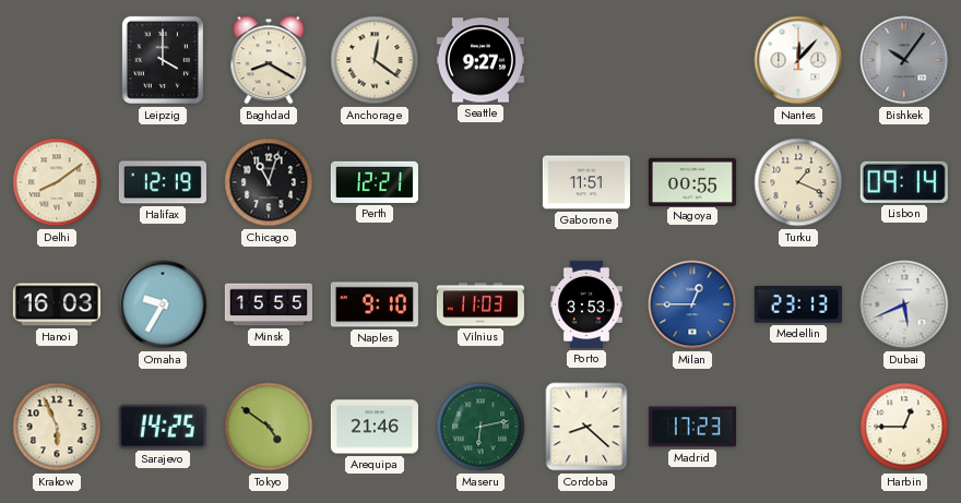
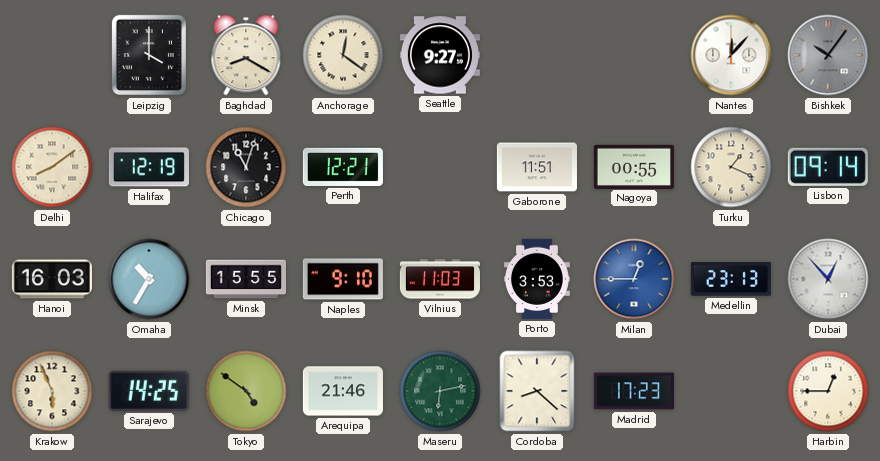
Omaha: 9:35 -> 10:35 (149, 279)
Dubai: 5:41 -> 12:53 (828, 279)
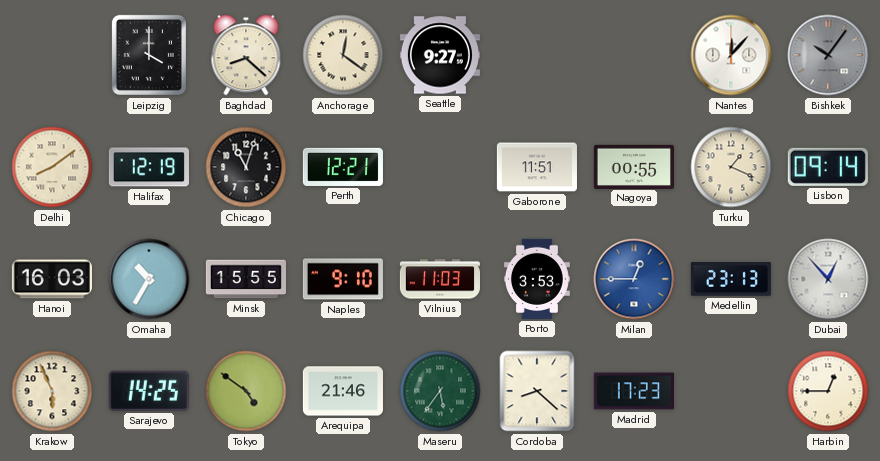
Baghdad: 8:20 -> 8:22 (246, 55)
Maseru: 6:13 -> 5:36 (440, 391)
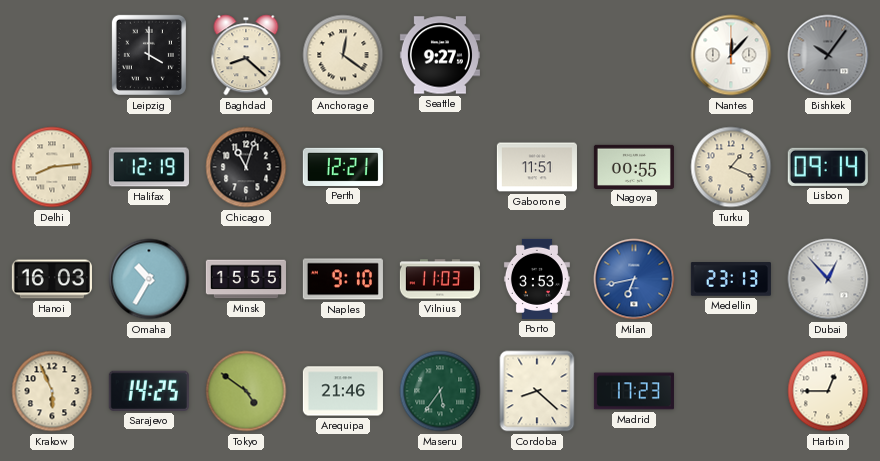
Delhi: 8:09 -> 8:14 (52, 167)
Milan: 12:45 -> 6:43 (634, 279)
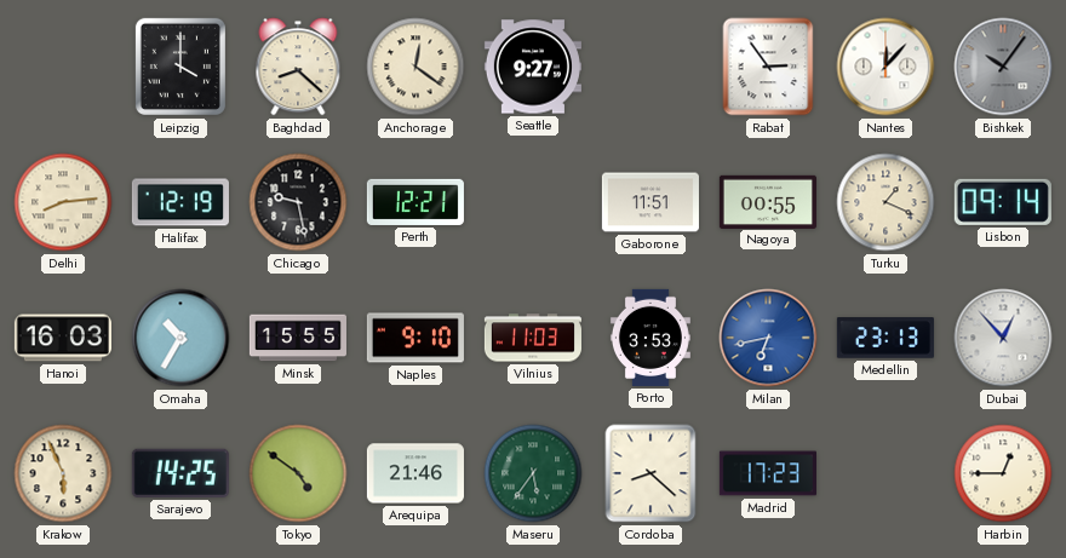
Rabat: none -> 2:54 (768, 67)
Chicago: 11:03 -> 9:28 (298, 202)
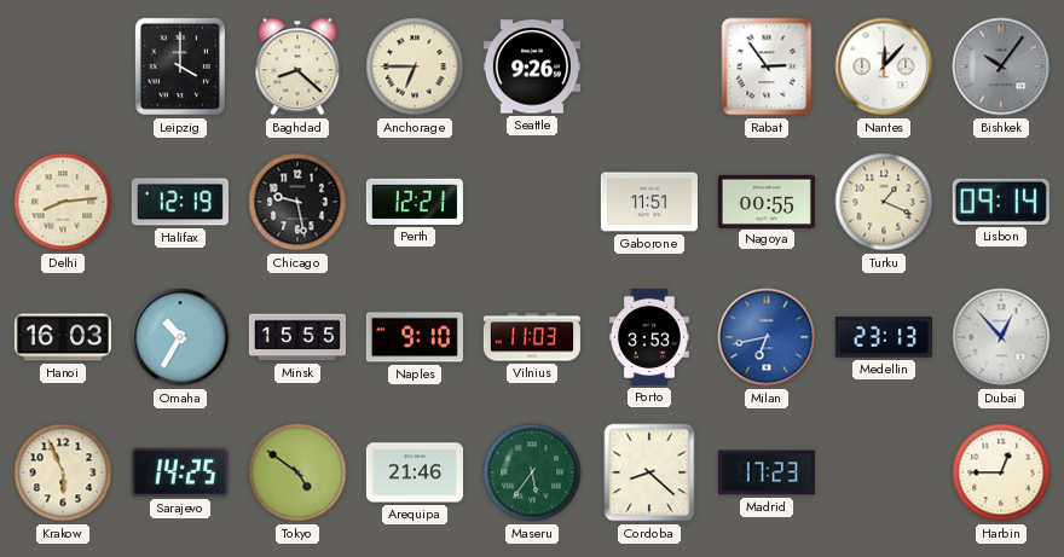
Anchorage: 12:21 -> 6:45 (415, 66)
Seattle: 9:27 -> 9:26 (532, 66)
